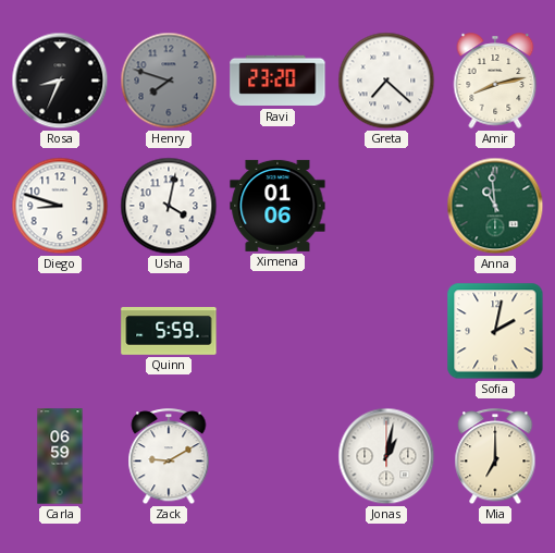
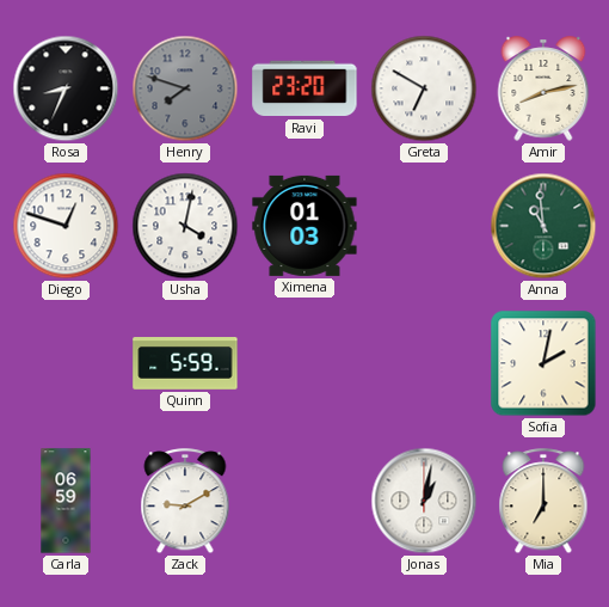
Greta: 7:22 -> 6:50 (424, 88)
Diego: 8:48 -> 12:48 (66, 226)
Ximena: 01:06 -> 01:03 (304, 226)
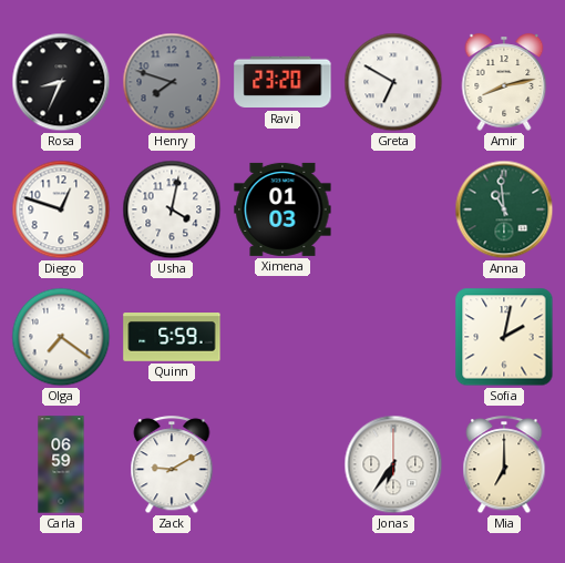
Olga: none -> 7:21 (61, 337)
Jonas: 1:02 -> 6:36 (393, 464)
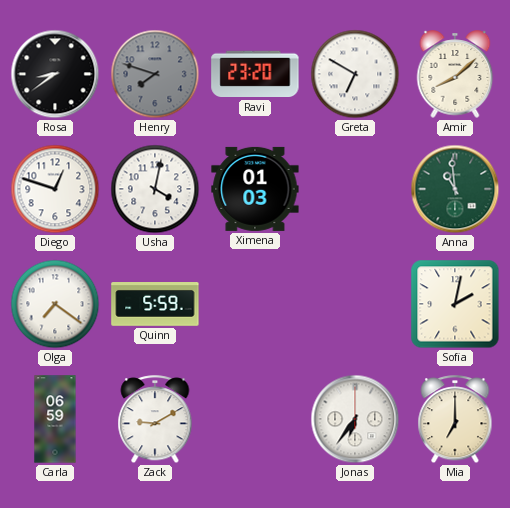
Rosa: 8:34 -> 8:39 (55, 74)
Amir: 8:13 -> 8:08 (455, 74)
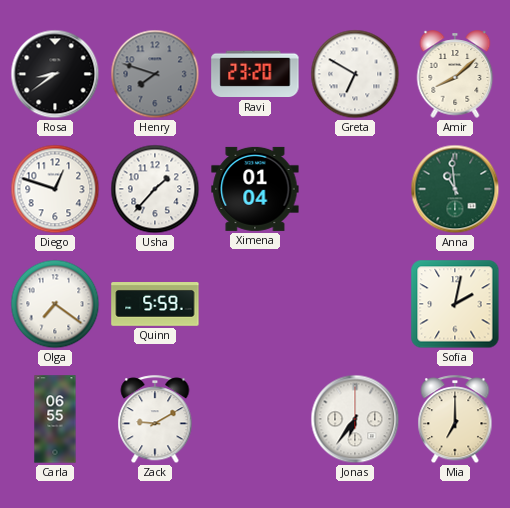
Usha: 4:02 -> 1:37 (155, 189)
Ximena: 01:03 -> 01:04 (255, 189)
Carla: 06:59 -> 06:55 (55, 419)
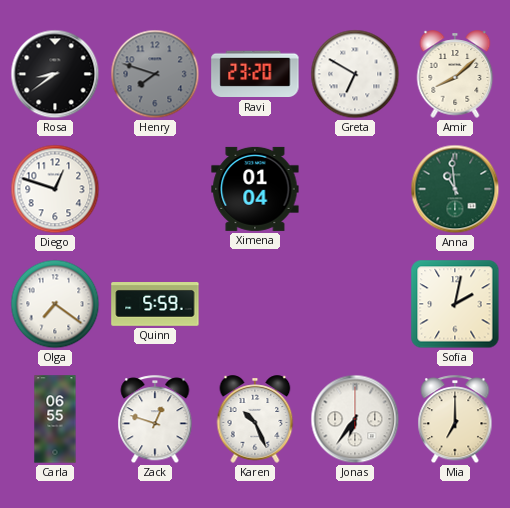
Usha: 1:37 -> none (155, 189)
Zack: 9:10 -> 12:48 (155, 420)
Karen: none -> 10:26 (255, 419)
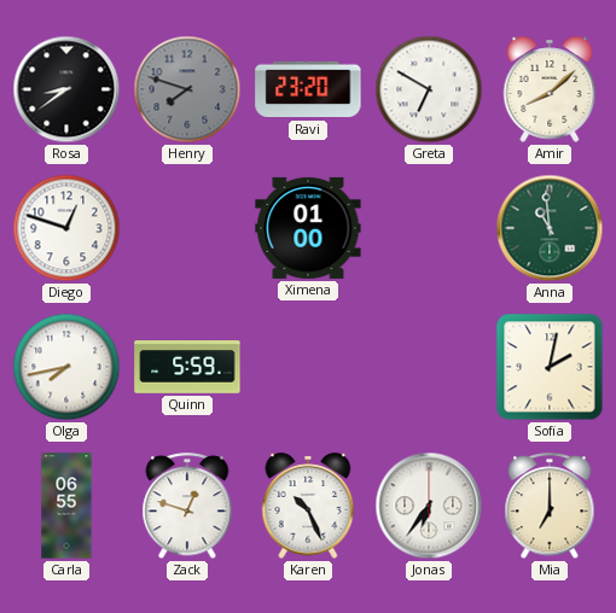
Ximena: 01:04 -> 01:00 (308, 228)
Olga: 7:21 -> 7:43 (66, 367)
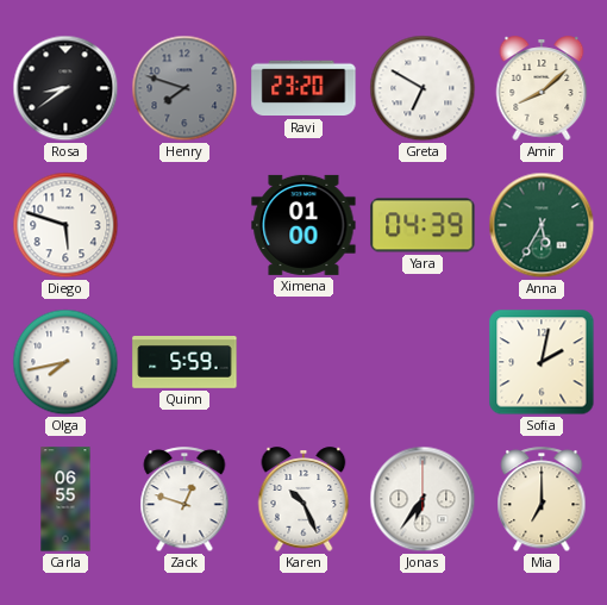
Diego: 12:48 -> 5:48 (65, 225)
Yara: none -> 04:39 (423, 225)
Anna: 10:59 -> 5:35 (542, 225)
